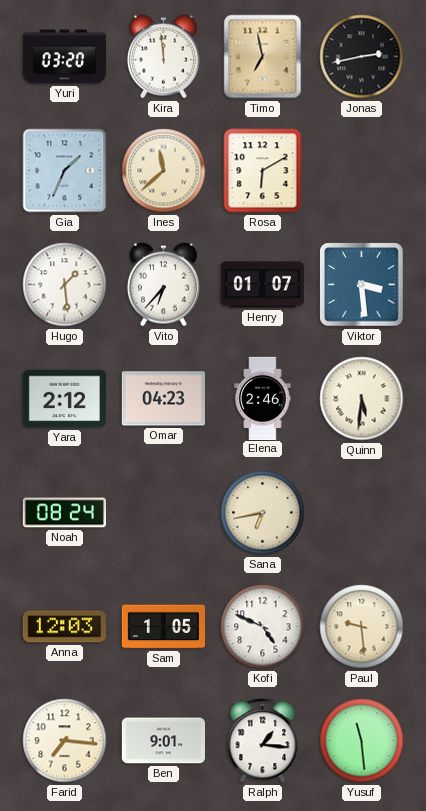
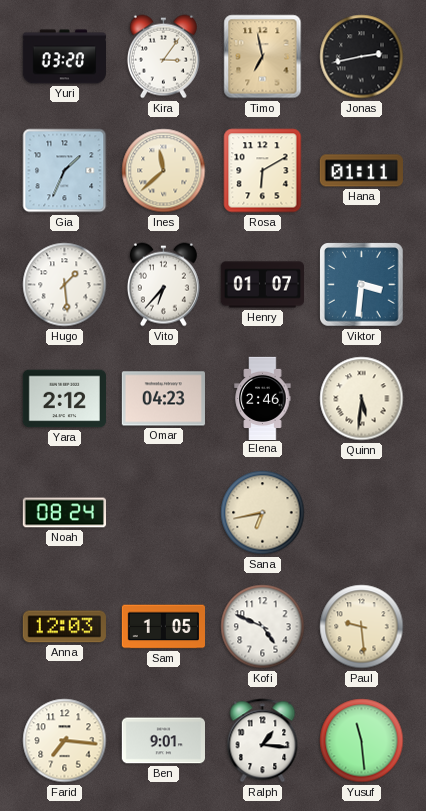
Kira: 11:59 -> 3:06 (163, 57)
Hana: none -> 01:11 (361, 171)
Viktor: 3:29 -> 3:31 (362, 285)
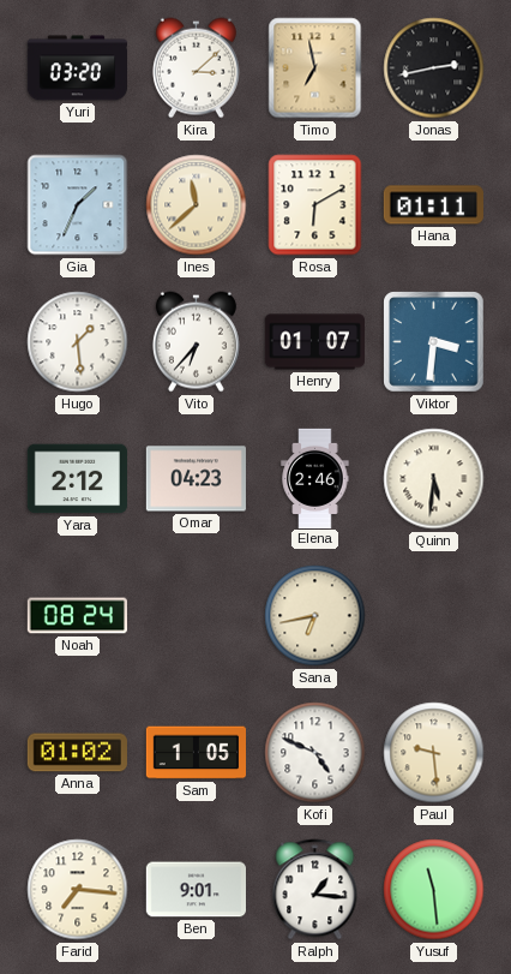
Kira: 3:06 -> 3:08 (196, 68)
Anna: 12:03 -> 01:02 (77, 753)
